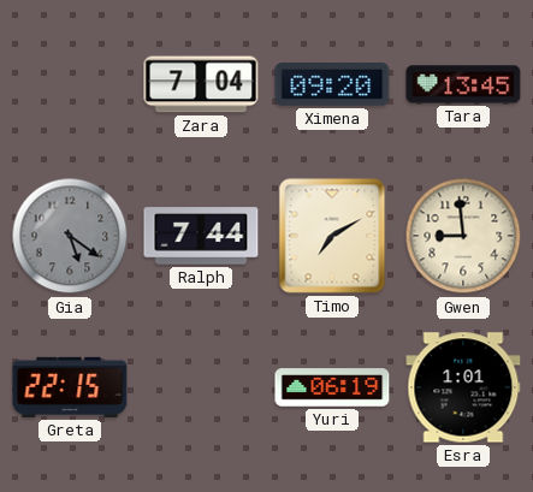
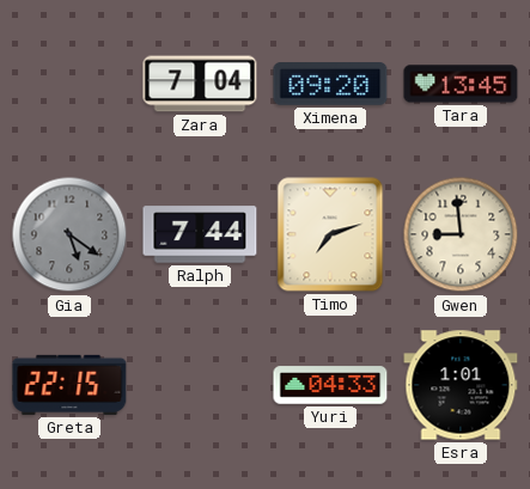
Timo: 7:10 -> 7:12 (330, 234)
Yuri: 06:19 -> 04:33 (330, 385)
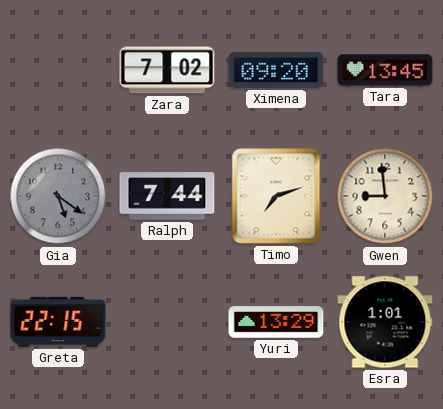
Zara: 7:04 -> 7:02 (167, 70)
Yuri: 04:33 -> 13:29 (276, 322)
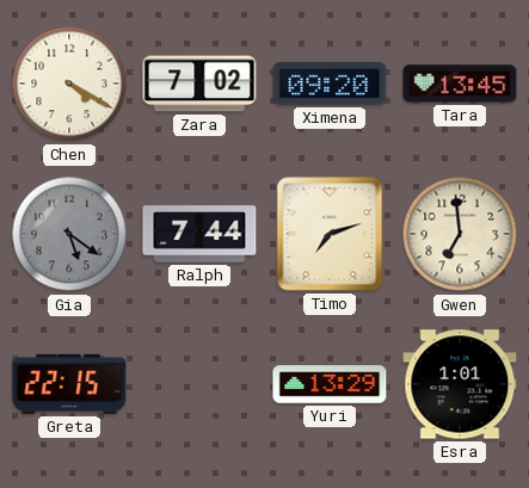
Chen: none -> 4:20 (69, 84)
Gwen: 8:59 -> 6:59 (460, 234)
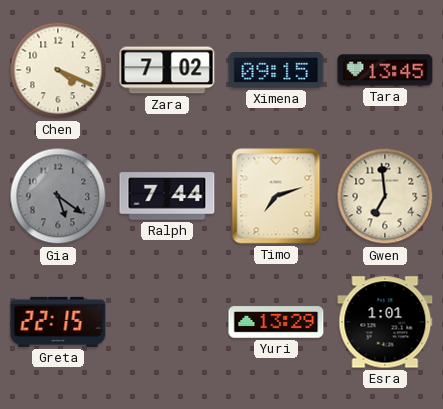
Chen: 4:20 -> 4:19 (58, 70)
Ximena: 09:20 -> 09:15 (276, 71)
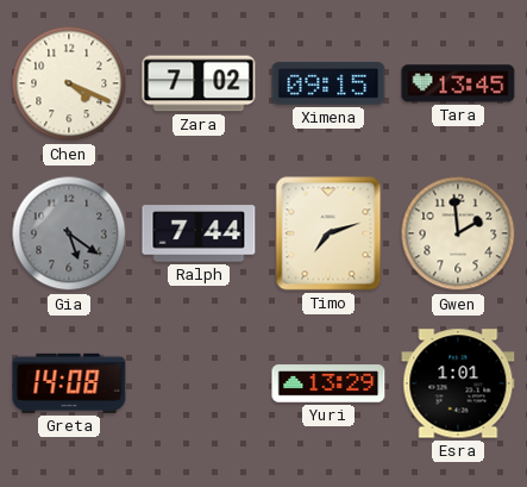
Gwen: 6:59 -> 1:59 (458, 233)
Greta: 22:15 -> 14:08 (69, 383)
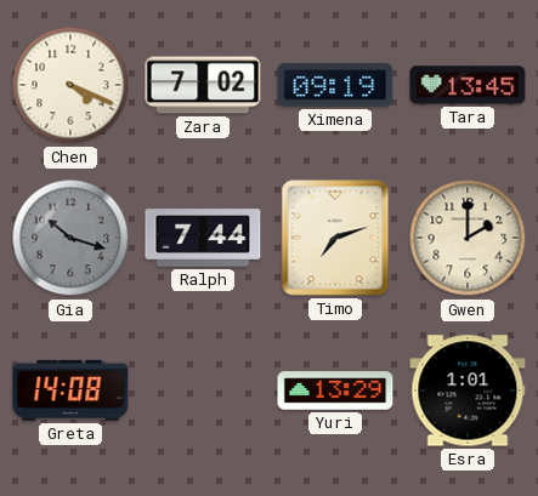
Ximena: 09:15 -> 09:19 (335, 86)
Gia: 5:21 -> 10:18 (70, 238)
Gwen: 1:59 -> 2:00 (468, 238)
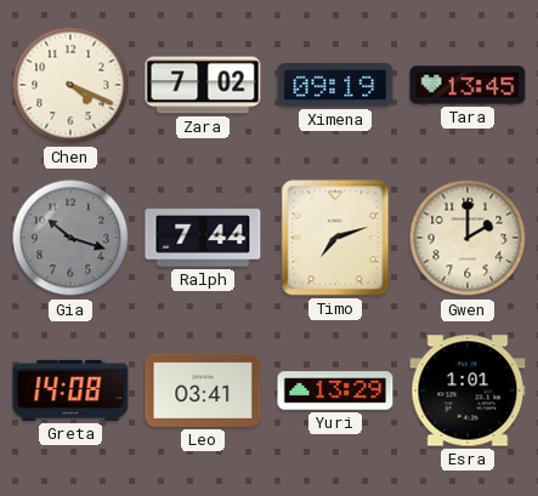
Leo: none -> 03:41 (203, 390)
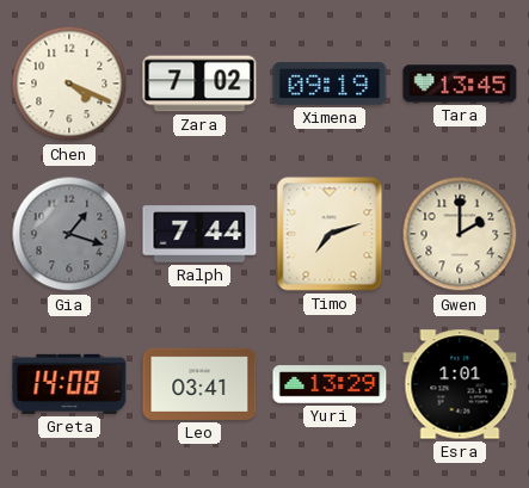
Gia: 10:18 -> 1:18 (69, 234)
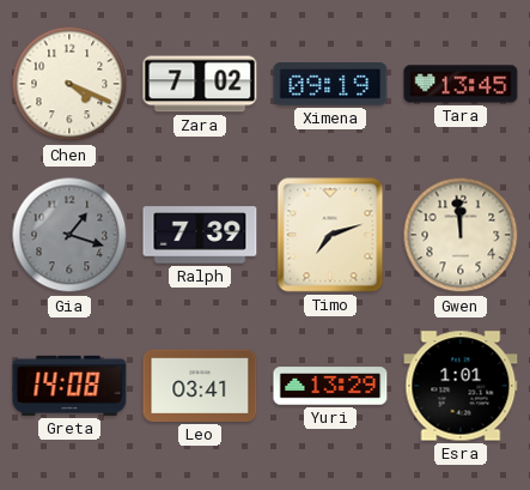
Ralph: 7:44 -> 7:39 (200, 235)
Gwen: 2:00 -> 11:59 (461, 235)
